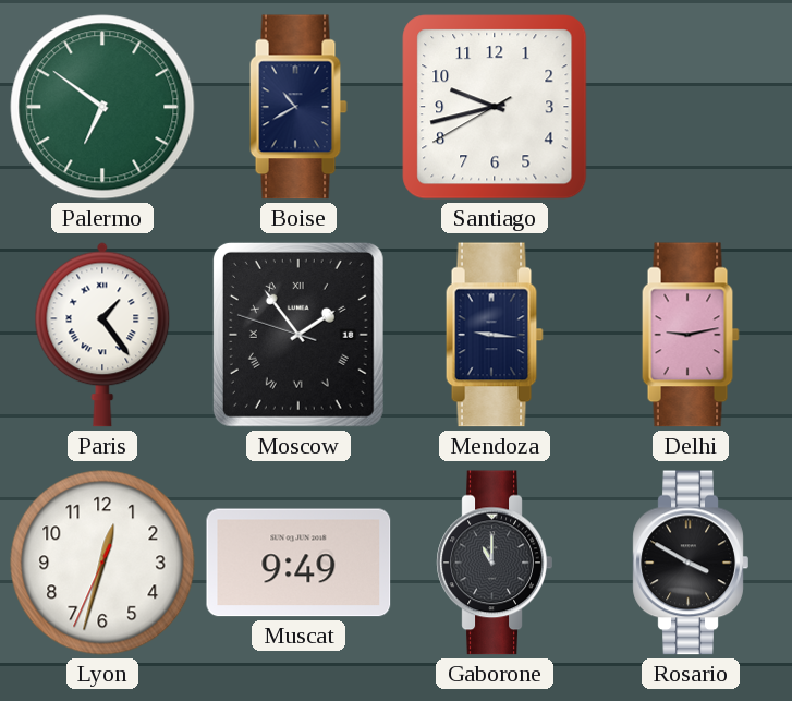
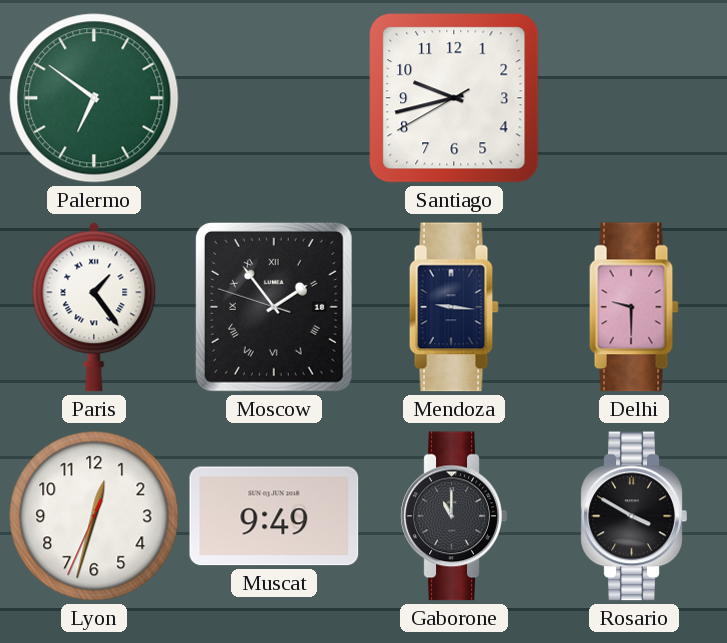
Boise: 10:40 -> none (298, 107)
Delhi: 9:13 -> 9:30 (634, 307)
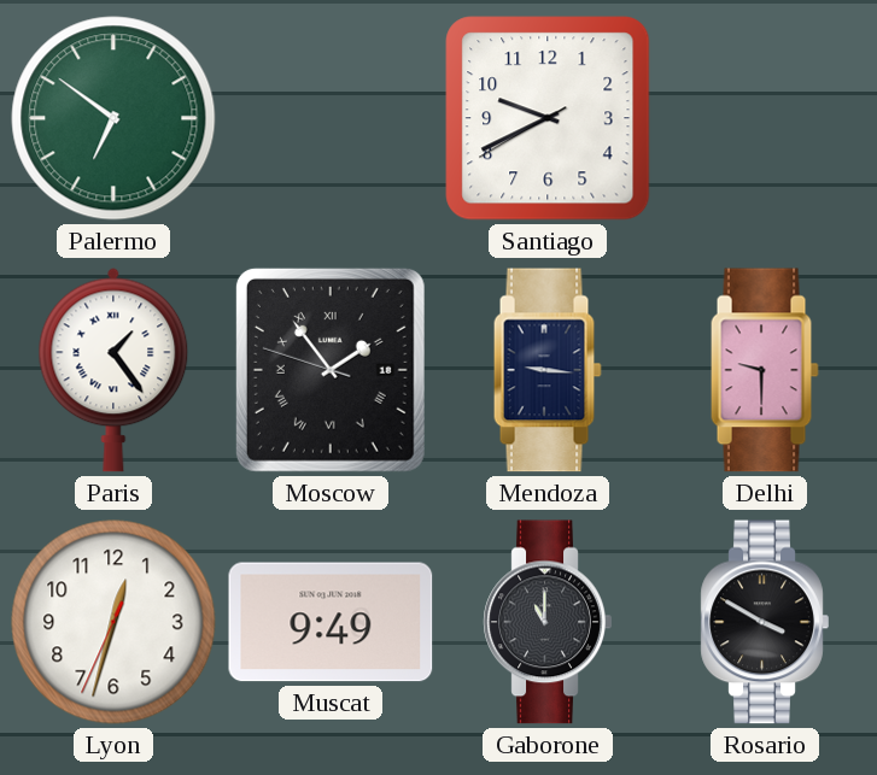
Santiago: 9:42 -> 9:40 (548, 118)
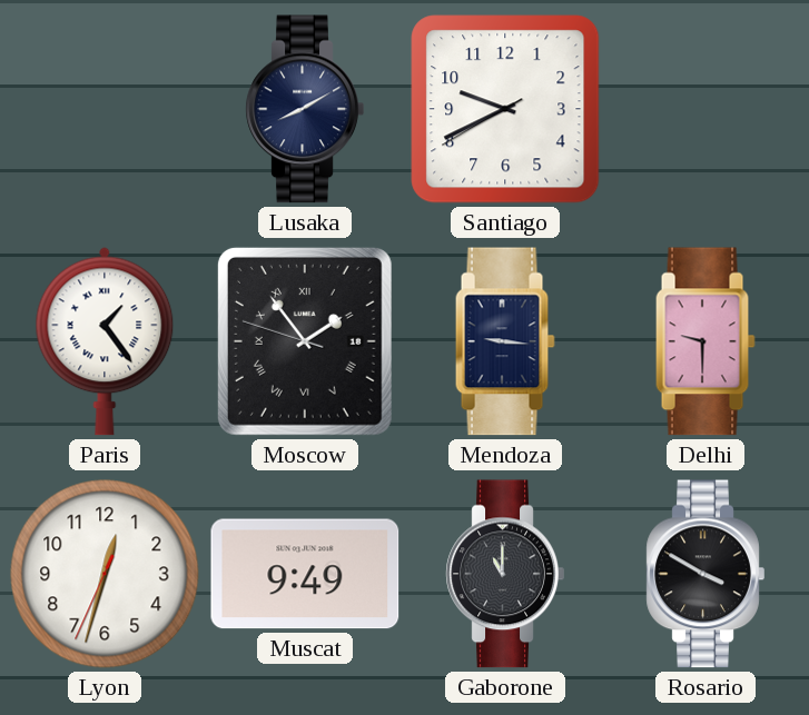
Palermo: 6:51 -> none (113, 118)
Lusaka: none -> 8:10 (305, 109)
